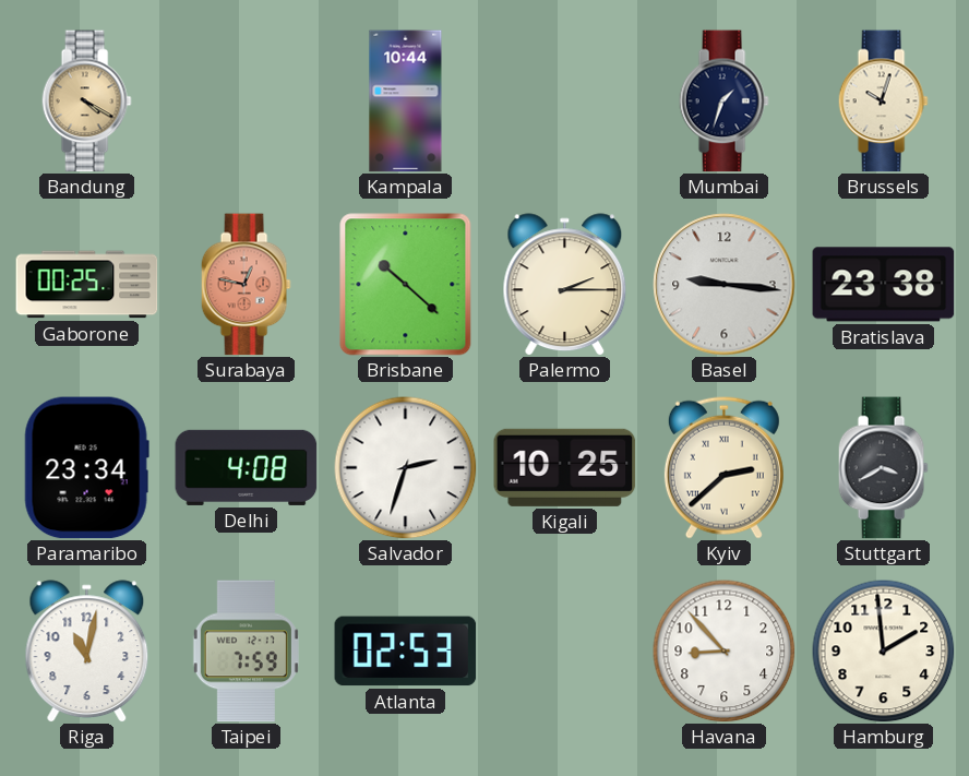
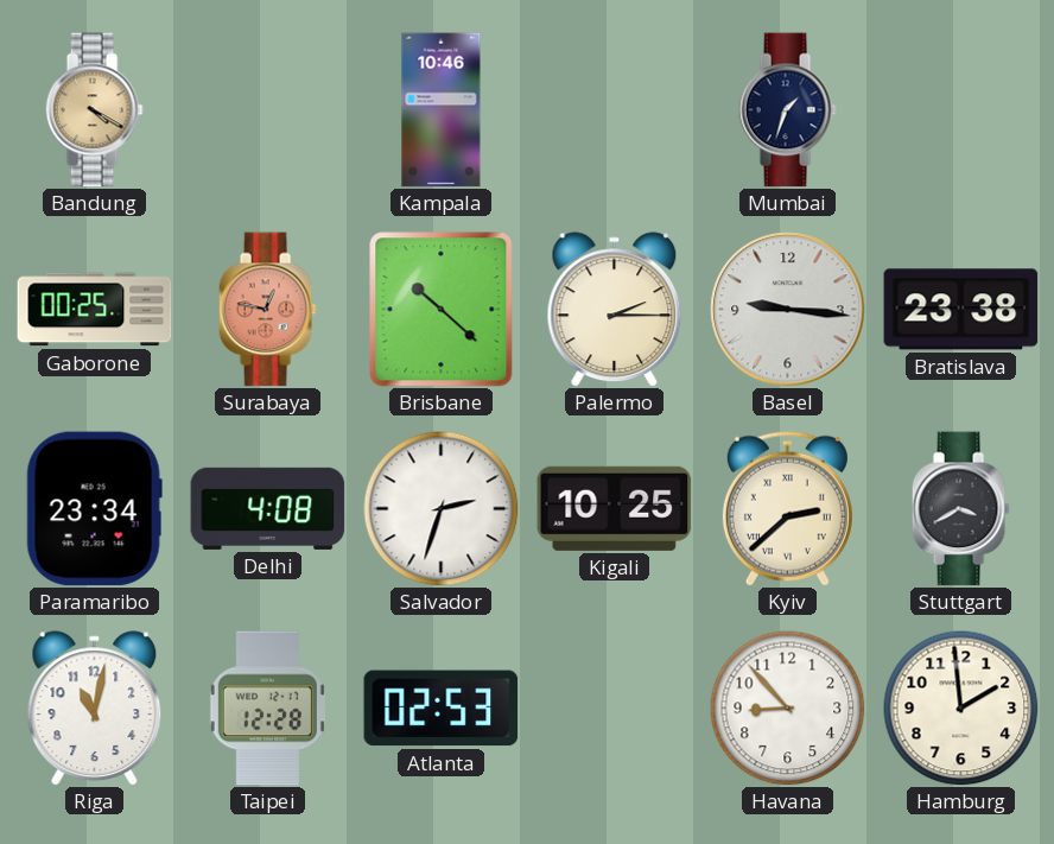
Kampala: 10:44 -> 10:46 (442, 110)
Brussels: 10:03 -> none (883, 102)
Taipei: 7:59 -> 12:28 (267, 709)
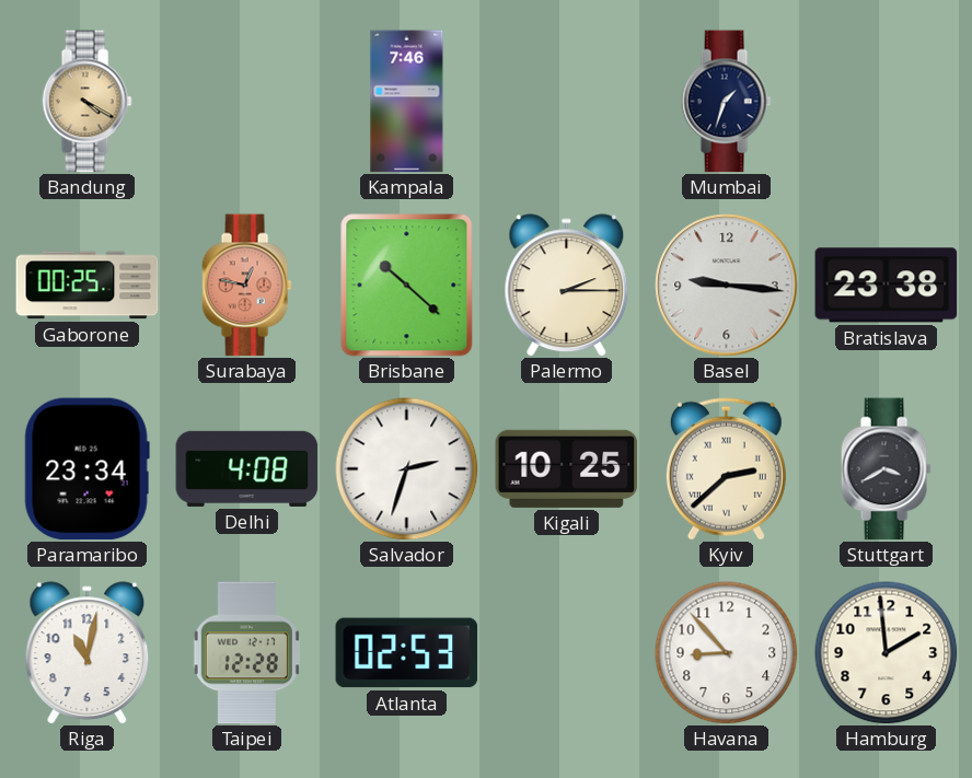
Kampala: 10:46 -> 7:46 (407, 102)
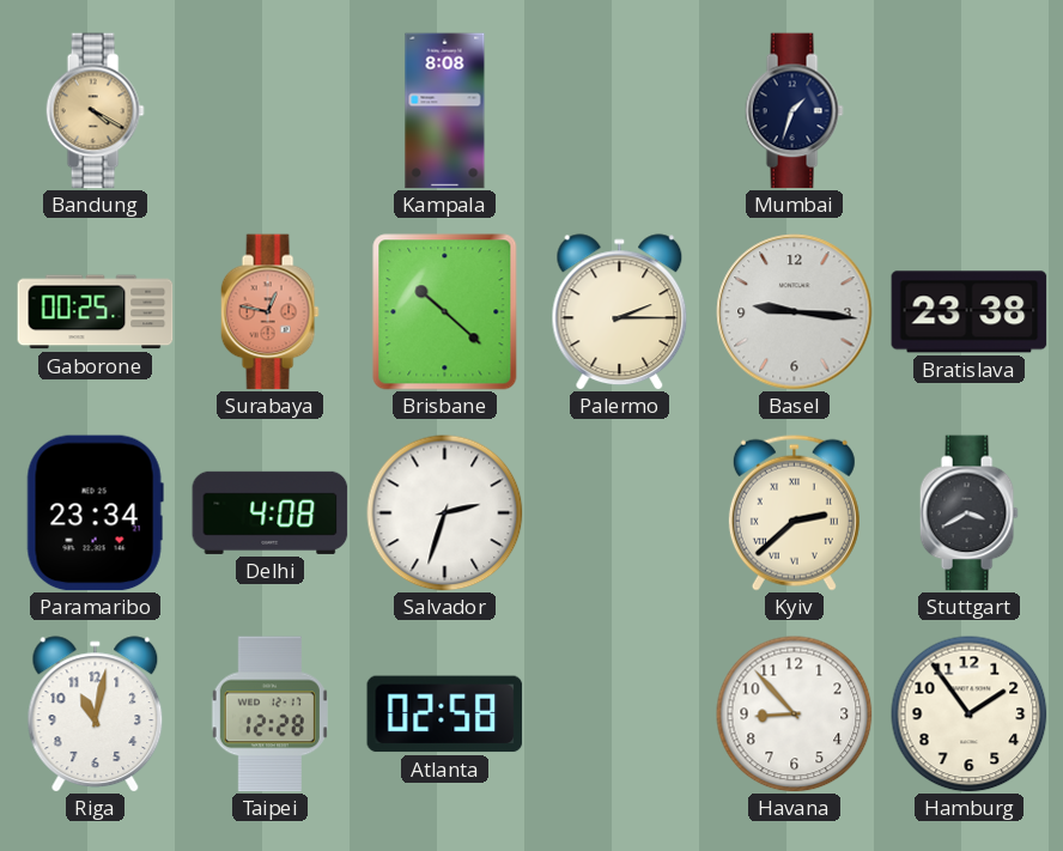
Kampala: 7:46 -> 8:08 (445, 111)
Kigali: 10:25 -> none (567, 468)
Atlanta: 02:53 -> 02:58 (445, 715)
Hamburg: 1:59 -> 1:54 (970, 715)
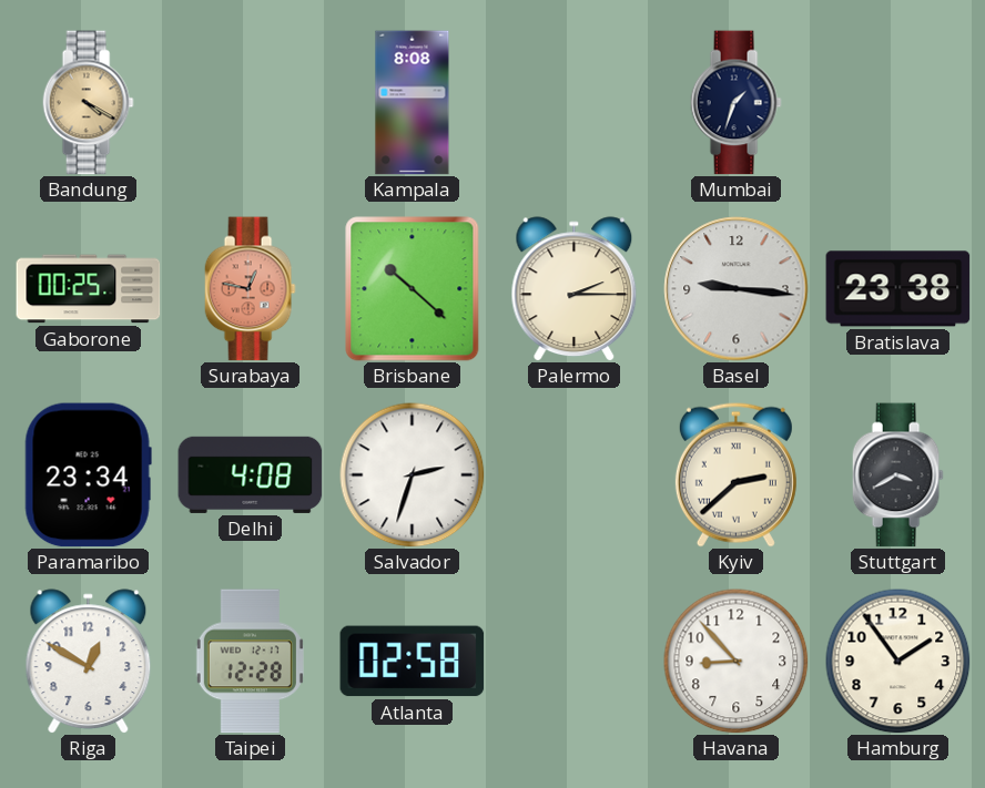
Riga: 11:02 -> 12:50 (89, 662)
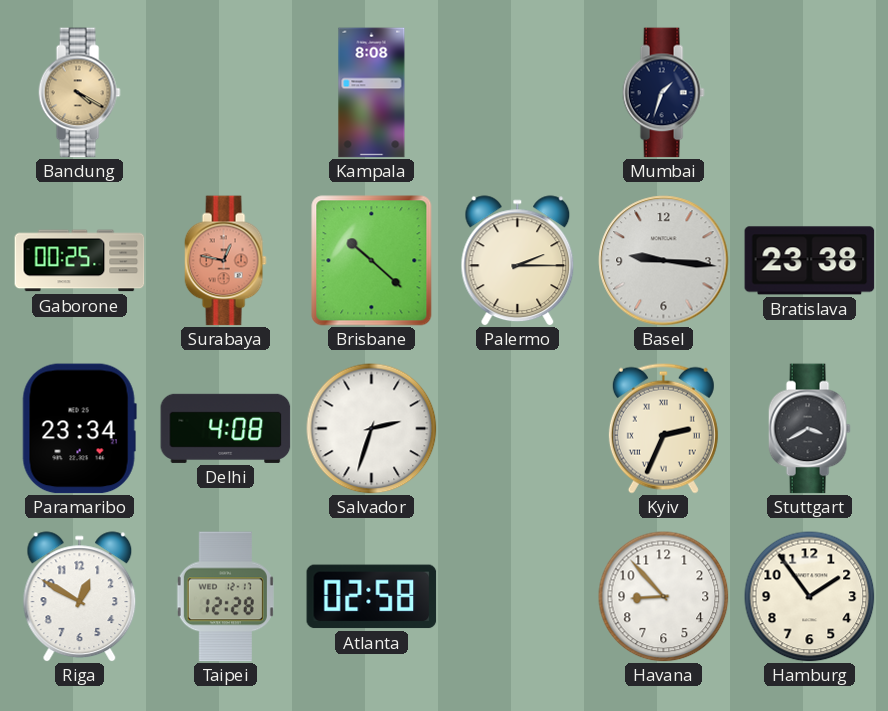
Kyiv: 2:38 -> 2:34 (663, 428)
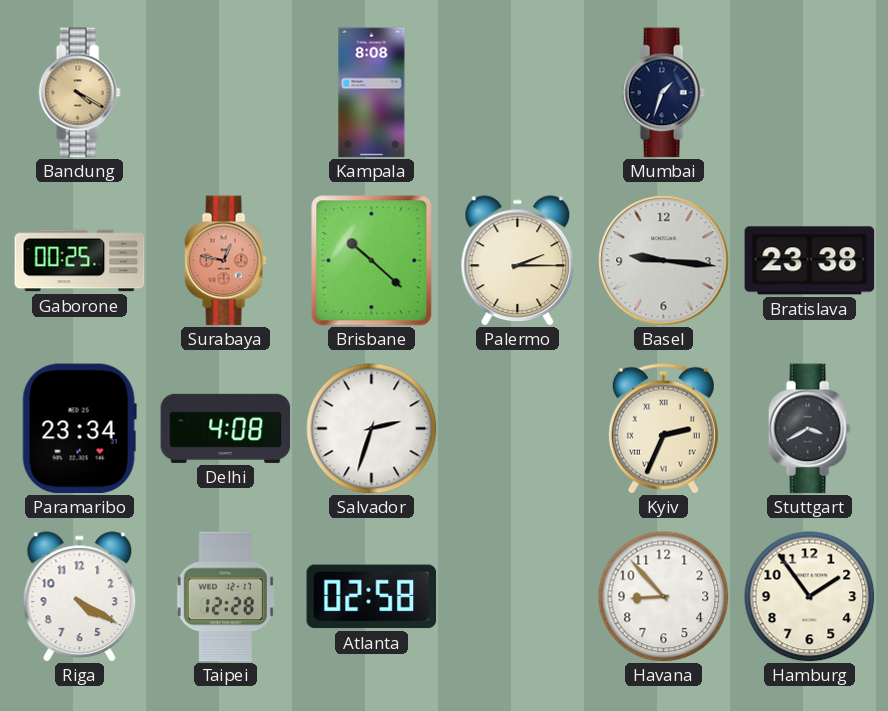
Riga: 12:50 -> 4:20 (80, 597)
